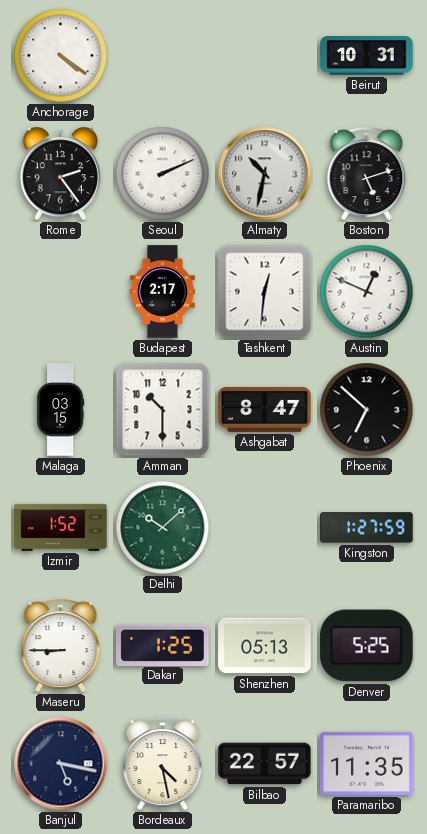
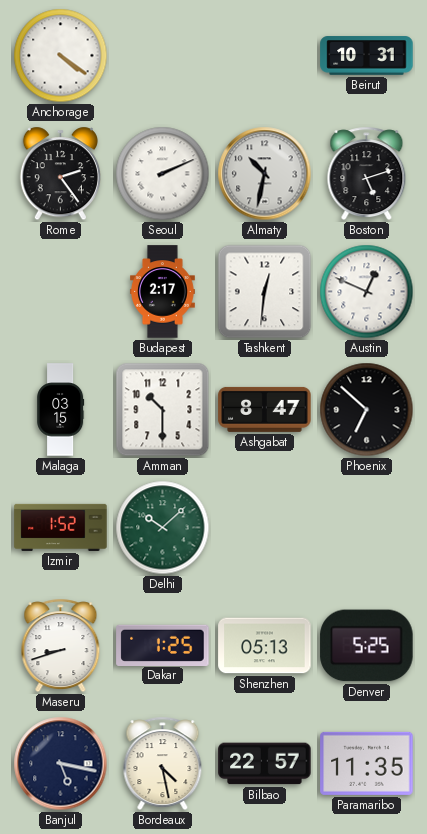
Kingston: 1:27 -> none (367, 528)
Maseru: 8:45 -> 8:42 (61, 646)
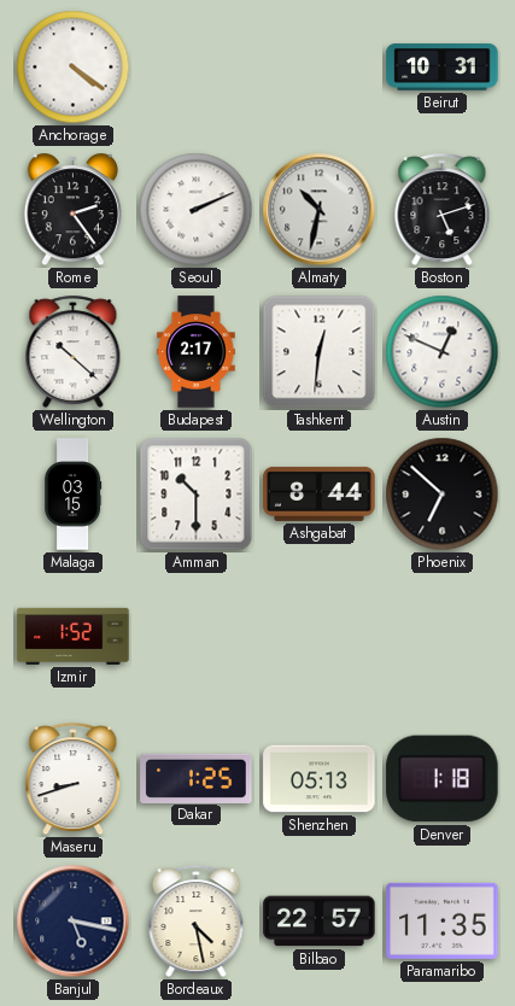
Wellington: none -> 10:22 (74, 352)
Ashgabat: 8:47 -> 8:44 (320, 493)
Delhi: 10:08 -> none (163, 528)
Denver: 5:25 -> 1:18 (443, 779)
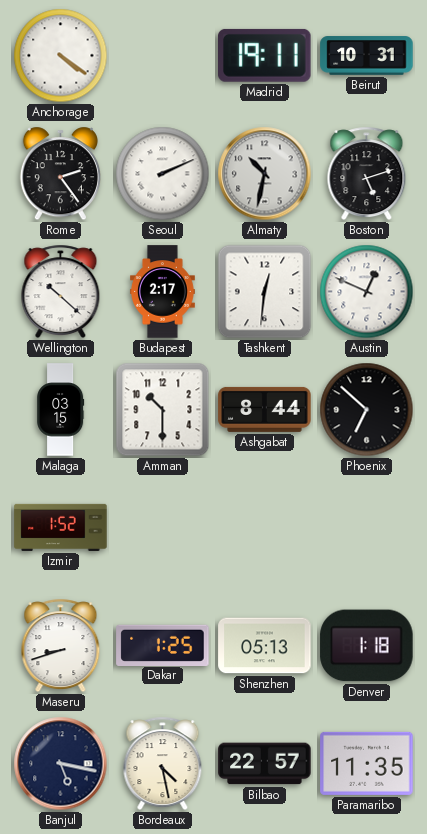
Madrid: none -> 19:11 (265, 55)
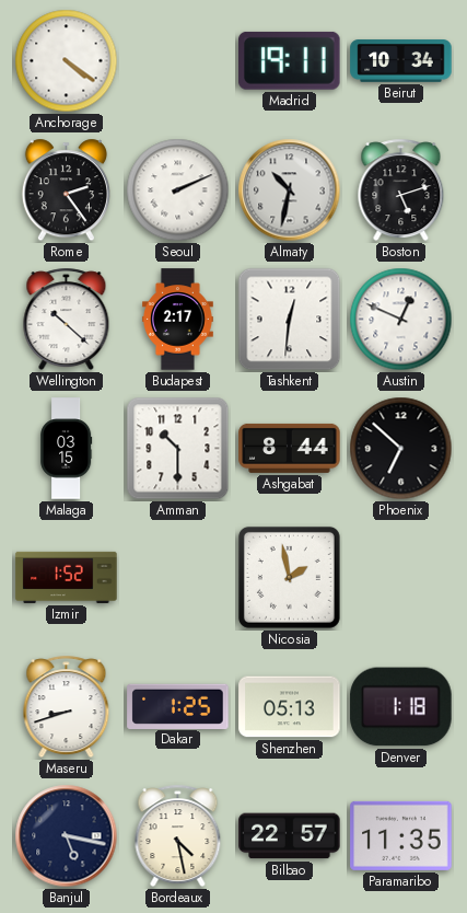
Beirut: 10:31 -> 10:34 (401, 61)
Nicosia: none -> 1:58 (289, 577)
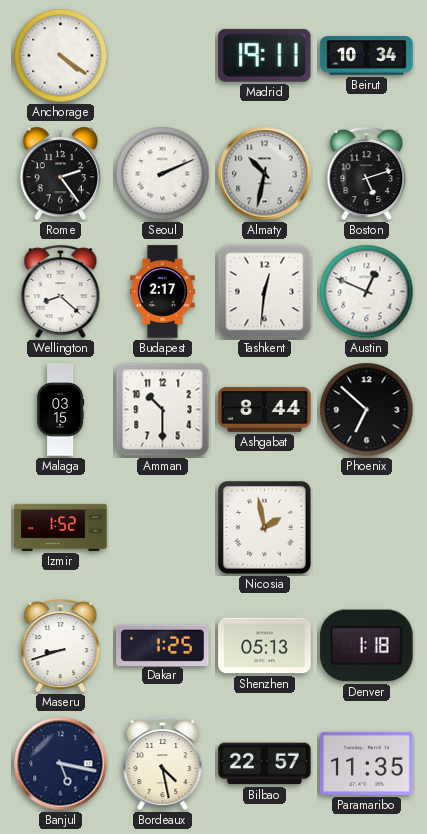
Wellington: 10:22 -> 8:22 (61, 292)
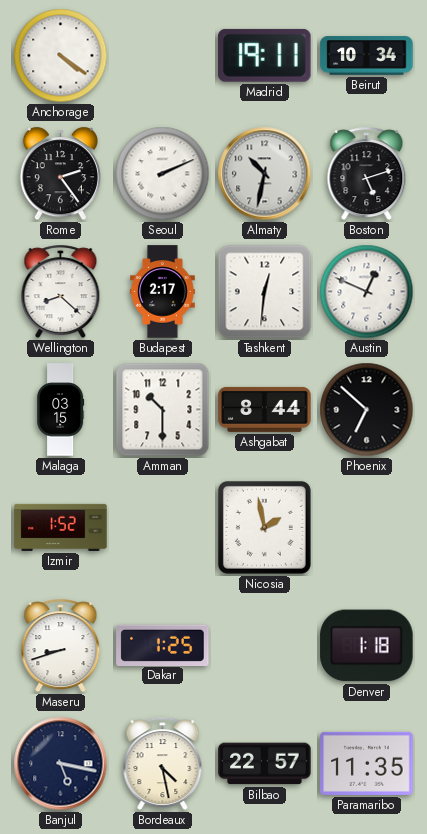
Shenzhen: 05:13 -> none (265, 646)
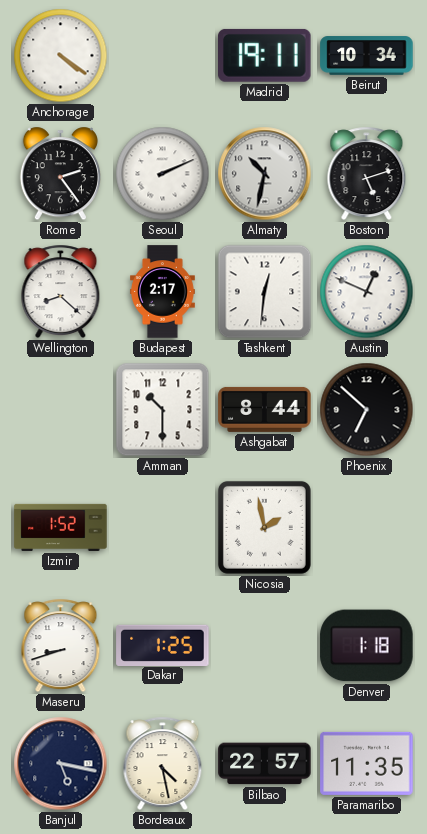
Malaga: 03:15 -> none (61, 410)
